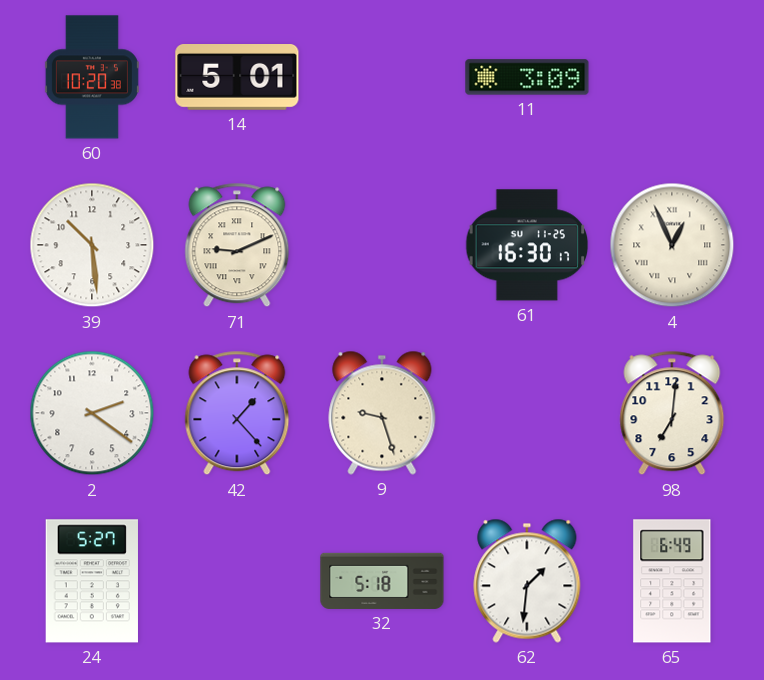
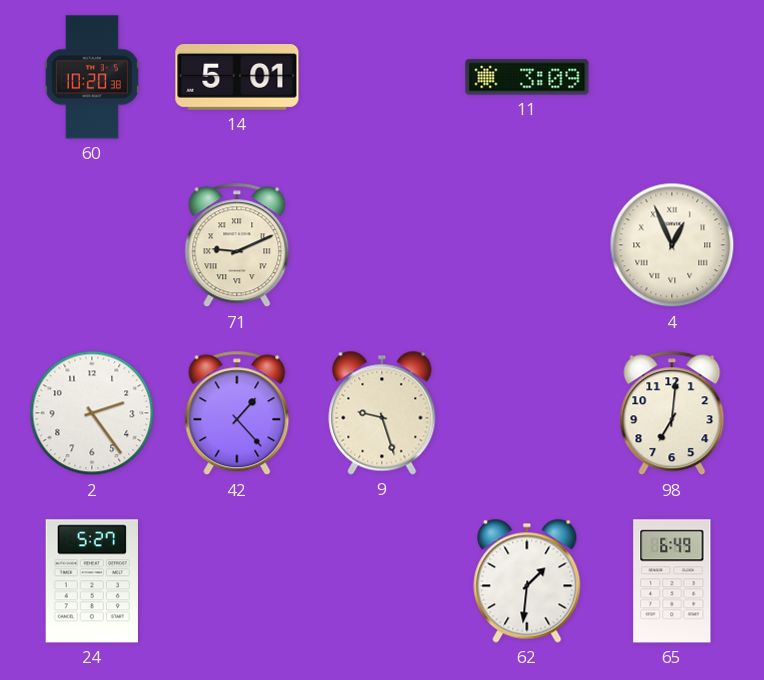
39: 10:29 -> none (92, 245)
61: 16:30 -> none (527, 245)
2: 2:21 -> 2:24 (92, 413)
32: 5:18 -> none (382, 581)
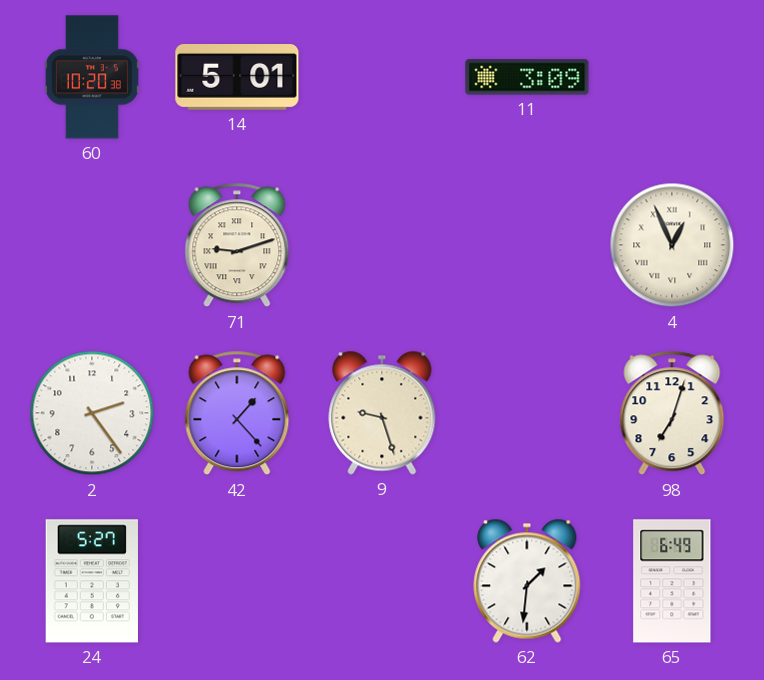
71: 9:11 -> 9:12 (237, 245)
98: 7:01 -> 7:03 (672, 413)
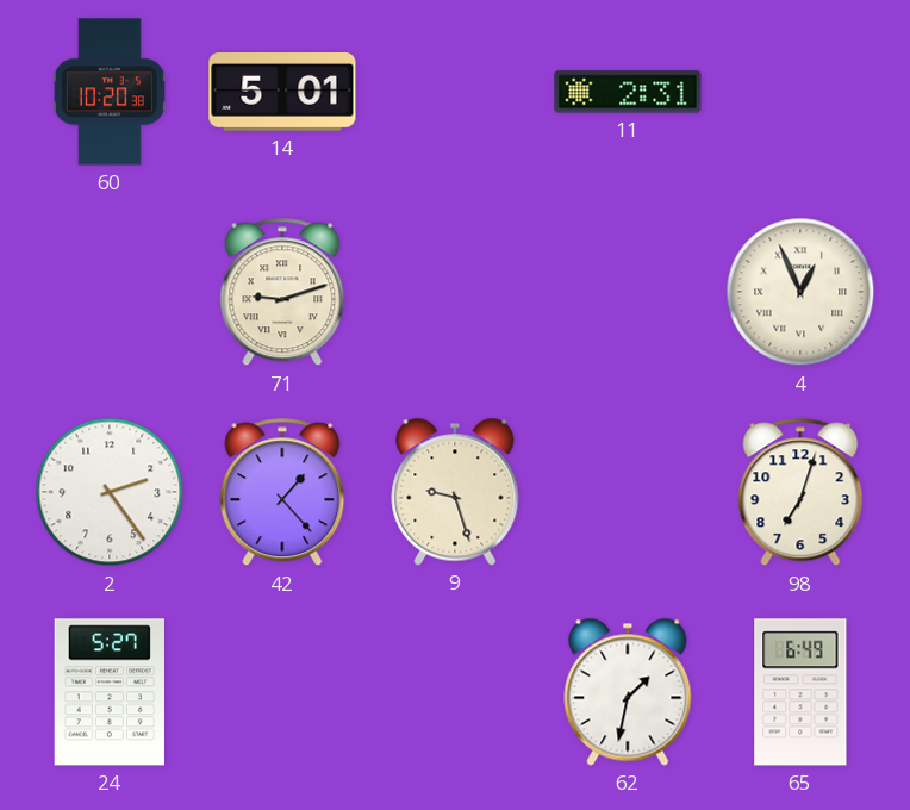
11: 3:09 -> 2:31 (628, 92)
62: 1:31 -> 1:32 (628, 692)
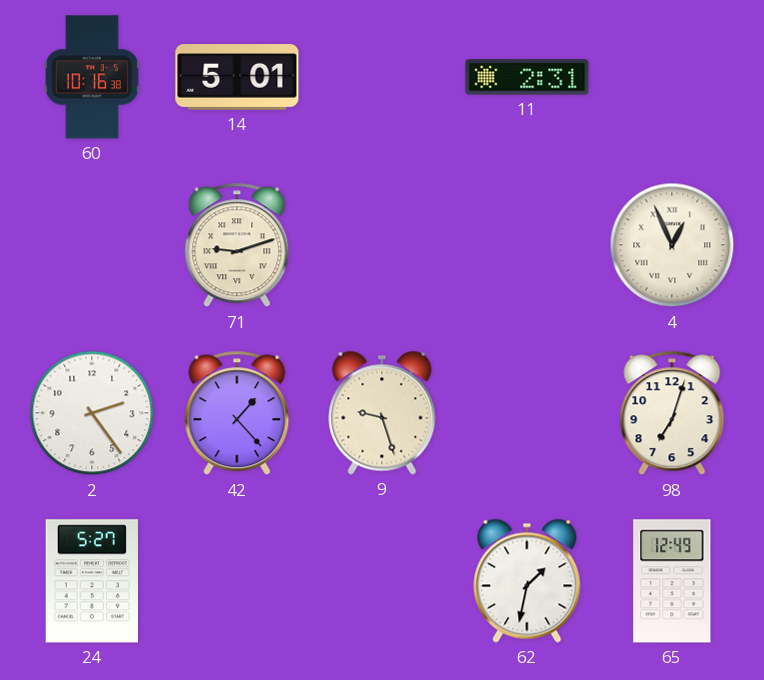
60: 10:20 -> 10:16 (92, 77)
65: 6:49 -> 12:49 (672, 581)
